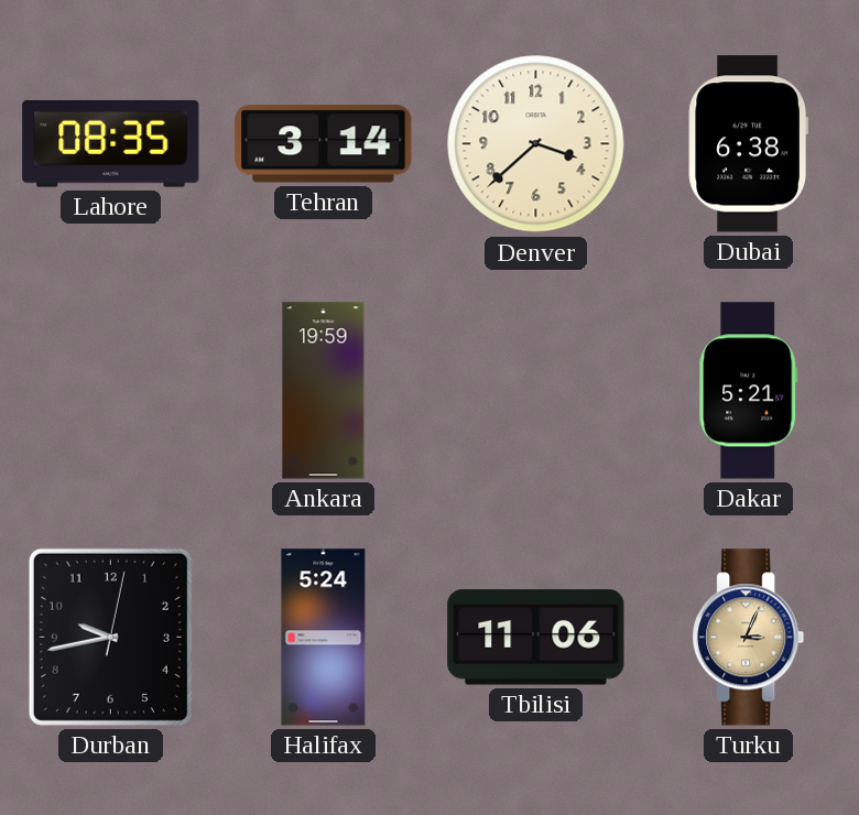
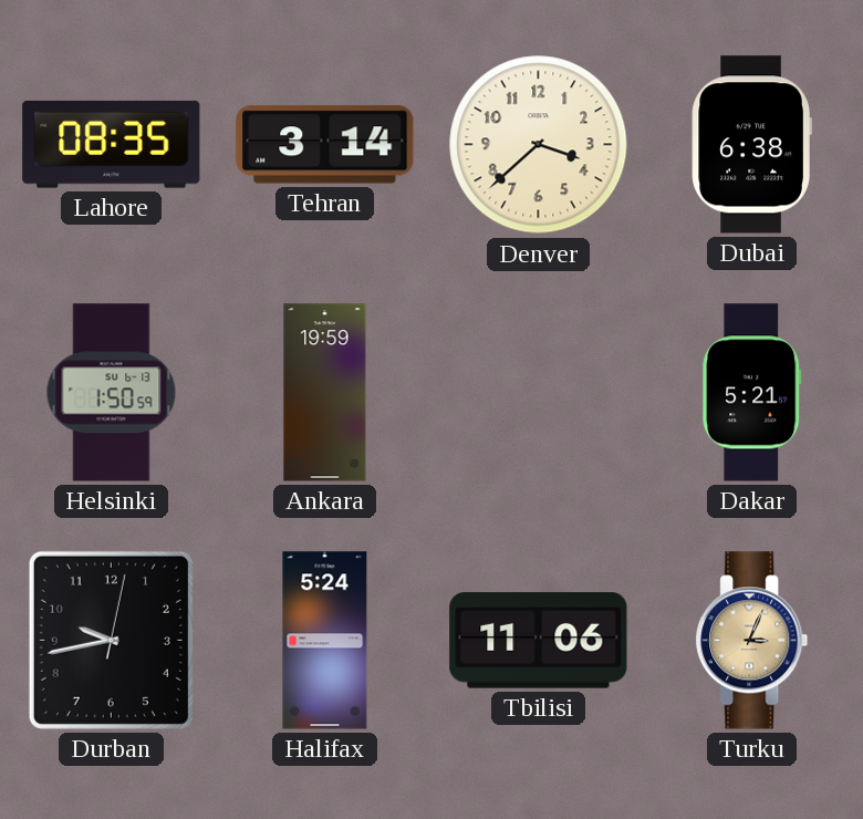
Helsinki: none -> 1:50 (112, 393)
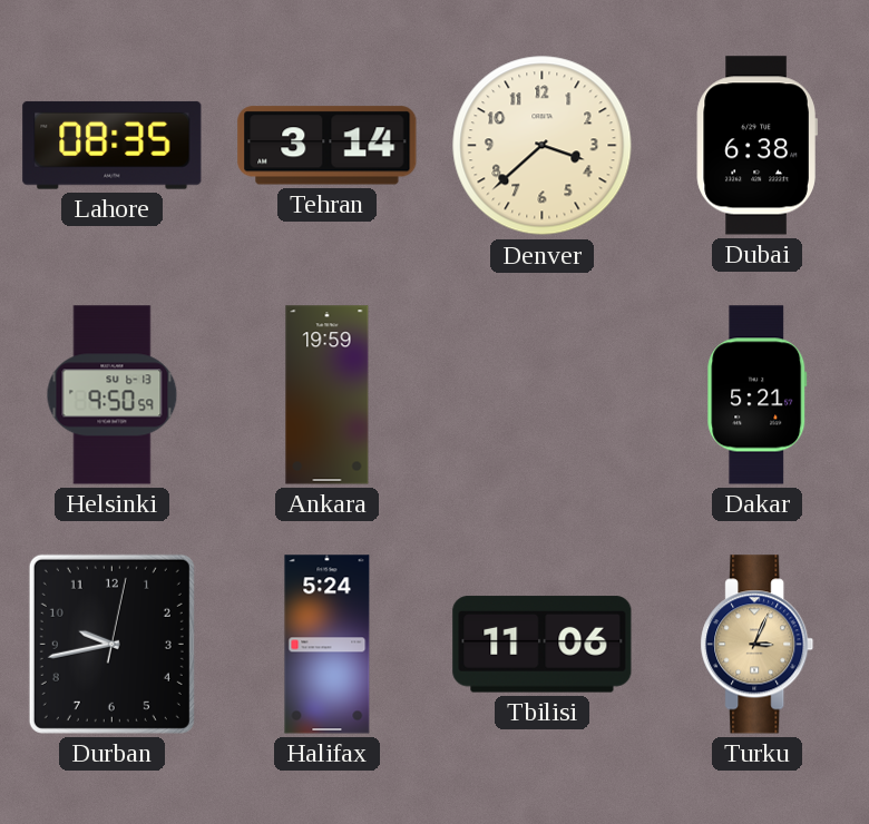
Helsinki: 1:50 -> 9:50 (113, 395)
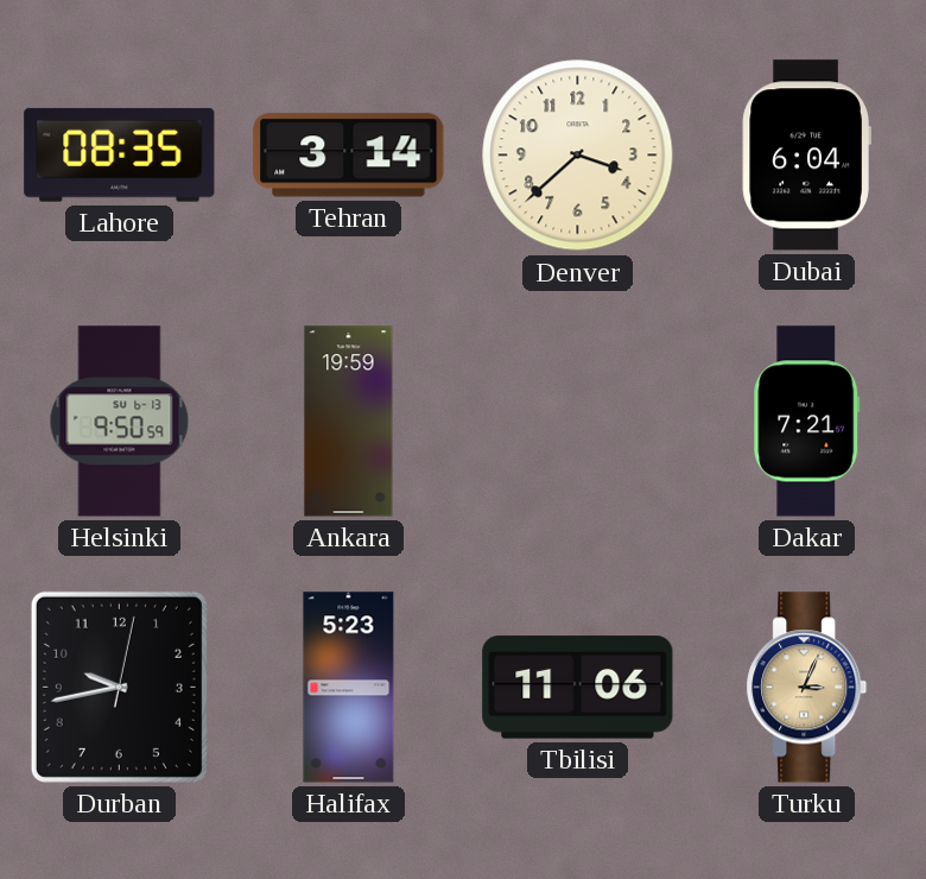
Dubai: 6:38 -> 6:04 (806, 156)
Dakar: 5:21 -> 7:21 (807, 422)
Halifax: 5:24 -> 5:23 (349, 688)
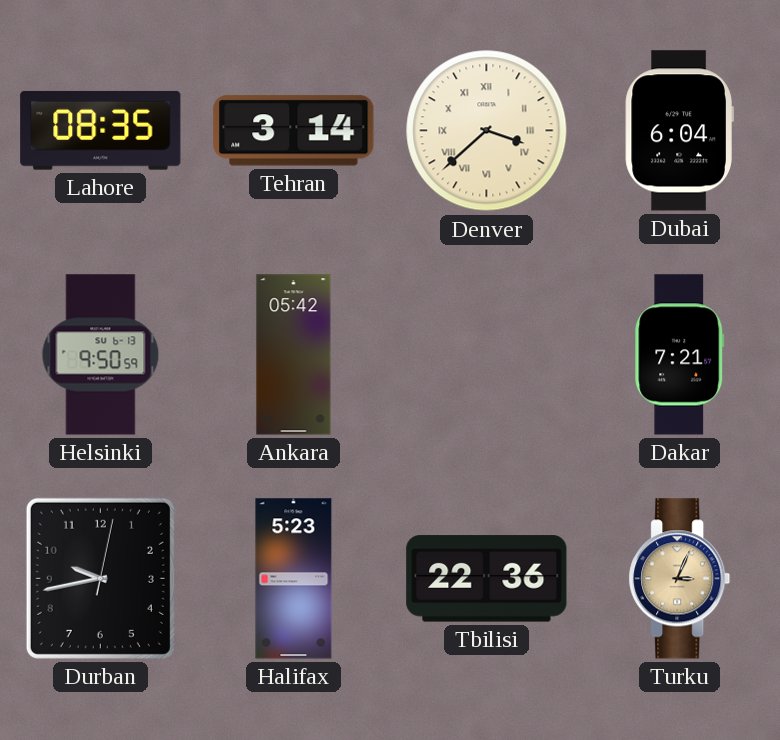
Denver numerals: Arabic -> Roman (487, 131)
Ankara: 19:59 -> 05:42 (294, 355)
Tbilisi: 11:06 -> 22:36 (487, 579)
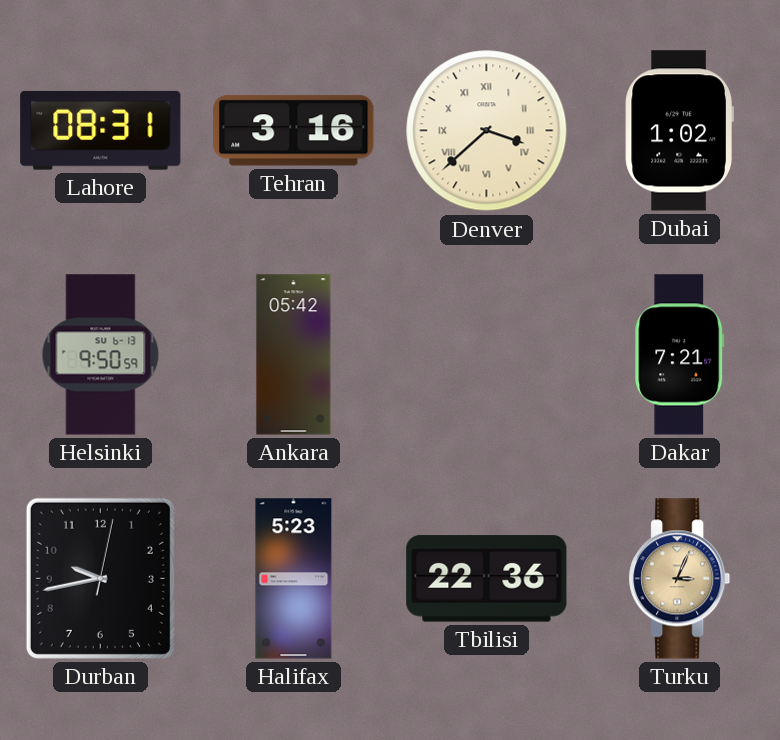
Lahore: 08:35 -> 08:31 (101, 130)
Tehran: 3:14 -> 3:16 (294, 131)
Dubai: 6:04 -> 1:02 (679, 131)
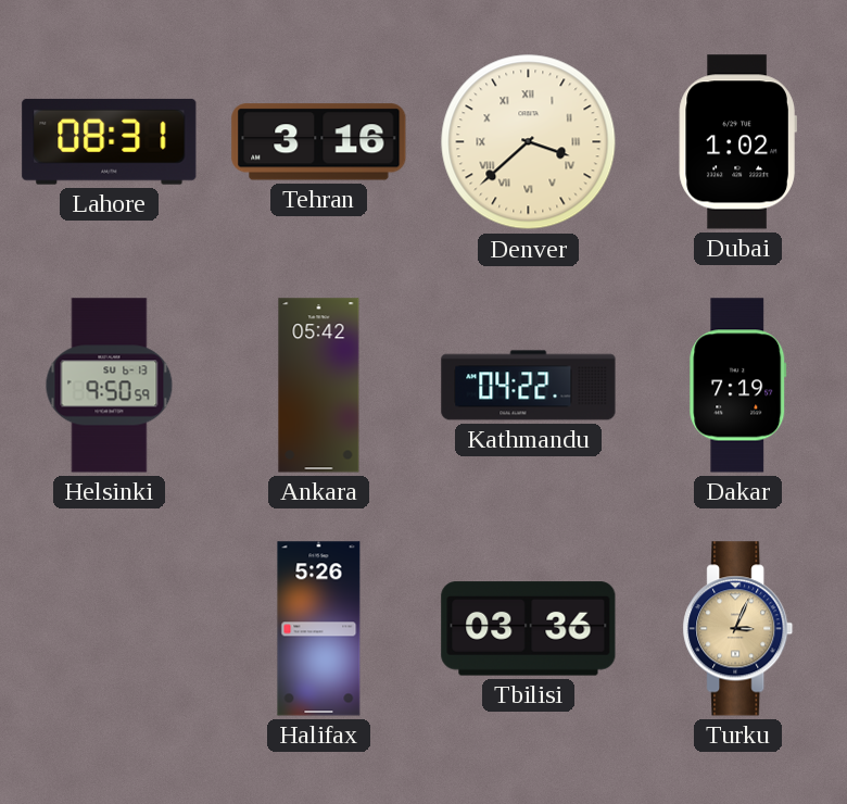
Kathmandu: none -> 04:22 (529, 386)
Dakar: 7:21 -> 7:19 (738, 386)
Durban: 9:43 -> none (100, 578)
Halifax: 5:23 -> 5:26 (319, 629)
Tbilisi: 22:36 -> 03:36 (529, 629)
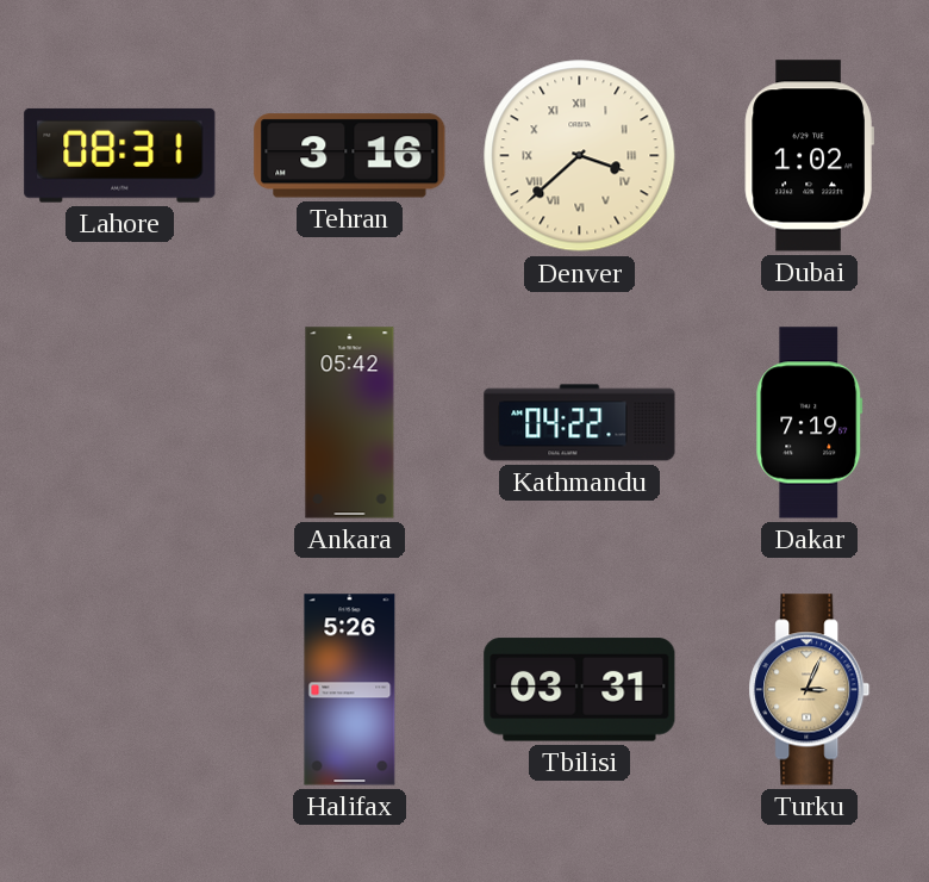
Helsinki: 9:50 -> none (110, 386)
Tbilisi: 03:36 -> 03:31 (580, 690)
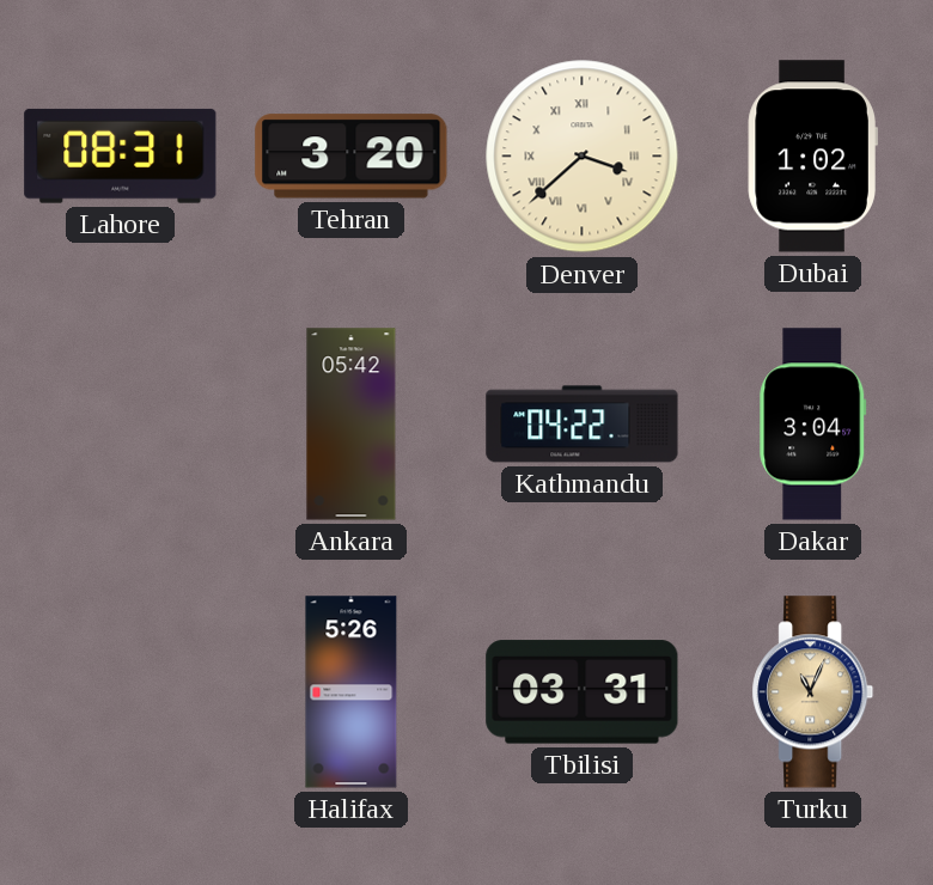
Tehran: 3:16 -> 3:20 (352, 157)
Dakar: 7:19 -> 3:04 (813, 425)
Turku: 3:04 -> 11:04 (813, 692)
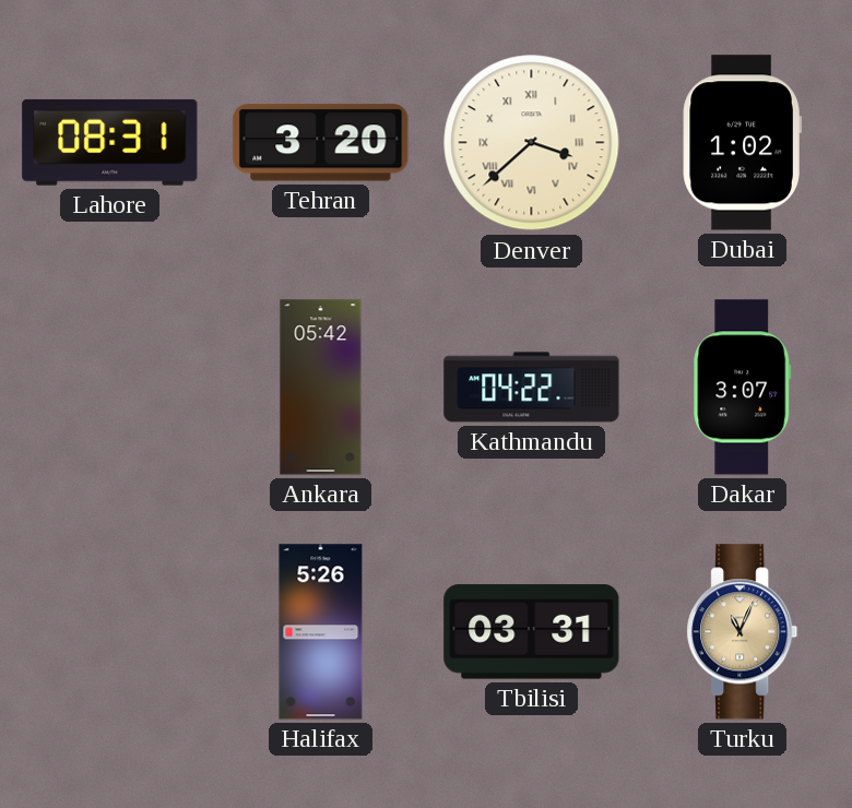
Dakar: 3:04 -> 3:07 (743, 388)
